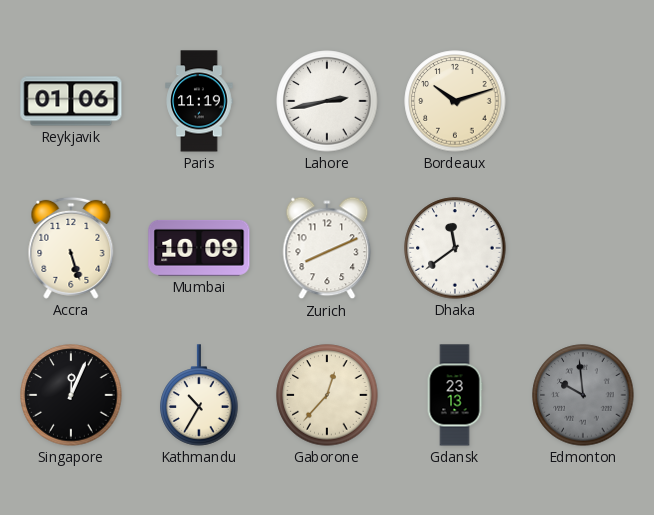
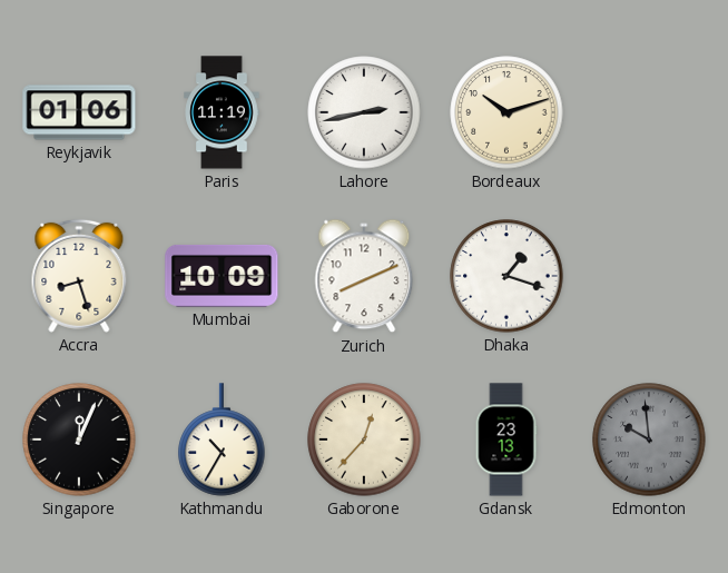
Accra: 5:27 -> 8:27 (79, 276)
Dhaka: 11:39 -> 1:18 (506, 276)
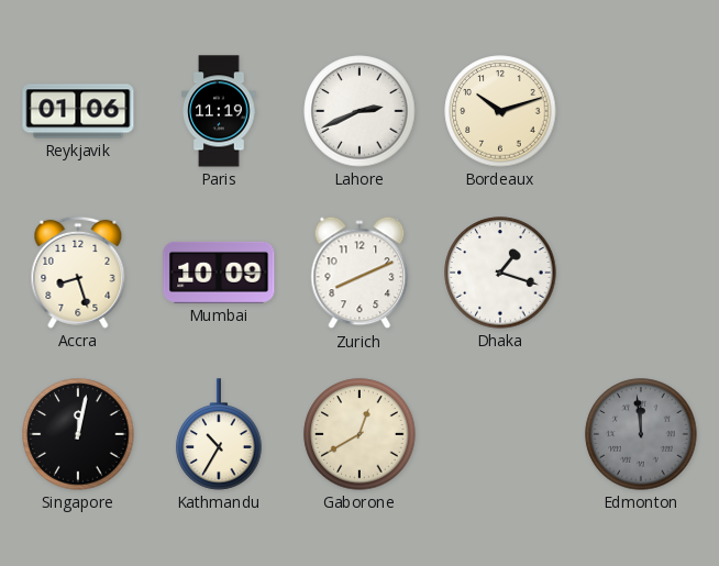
Lahore: 2:43 -> 2:41 (360, 111)
Singapore: 12:04 -> 12:02 (78, 434)
Gaborone: 12:37 -> 12:40 (360, 434)
Gdansk: 23:13 -> none (506, 439)
Edmonton: 9:59 -> 11:59 (641, 434)
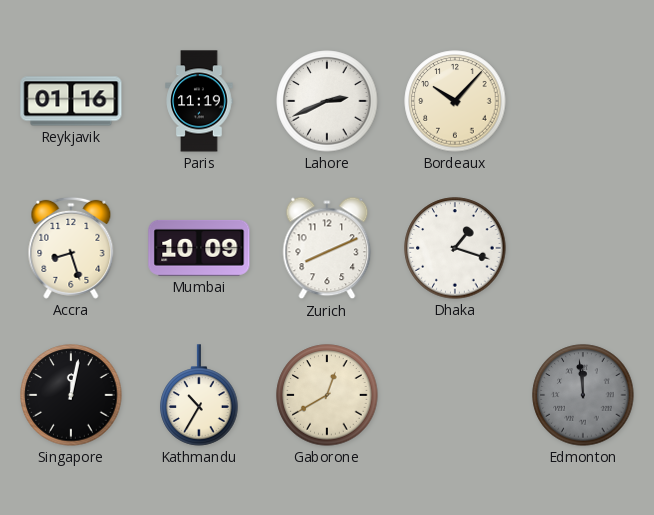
Reykjavik: 01:06 -> 01:16 (71, 101)
Bordeaux: 10:12 -> 10:07 (455, 101)
